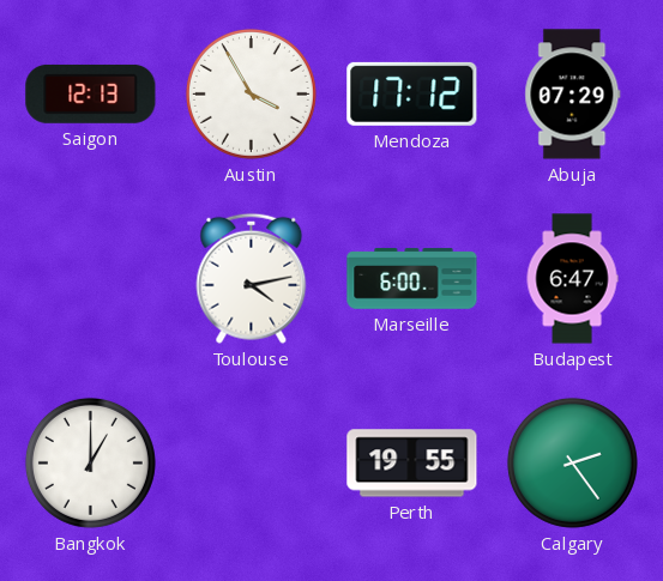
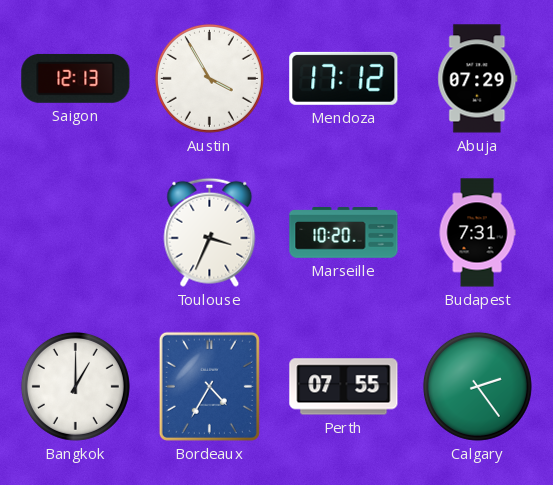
Toulouse: 4:13 -> 3:34 (210, 232)
Marseille: 6:00 -> 10:20 (344, 233)
Budapest: 6:47 -> 7:31 (477, 233)
Bordeaux: none -> 4:35 (209, 386)
Perth: 19:55 -> 07:55 (344, 387)
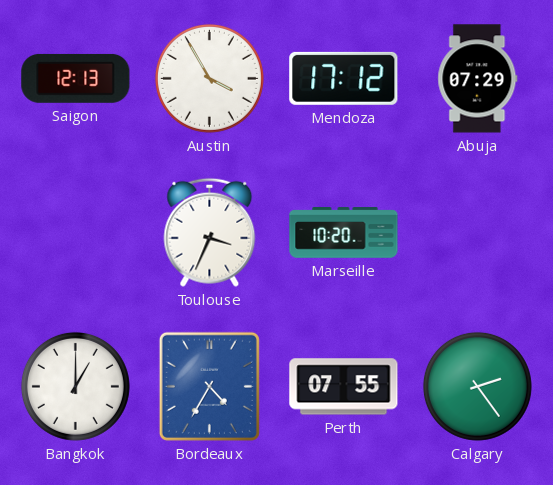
Budapest: 7:31 -> none (477, 233)
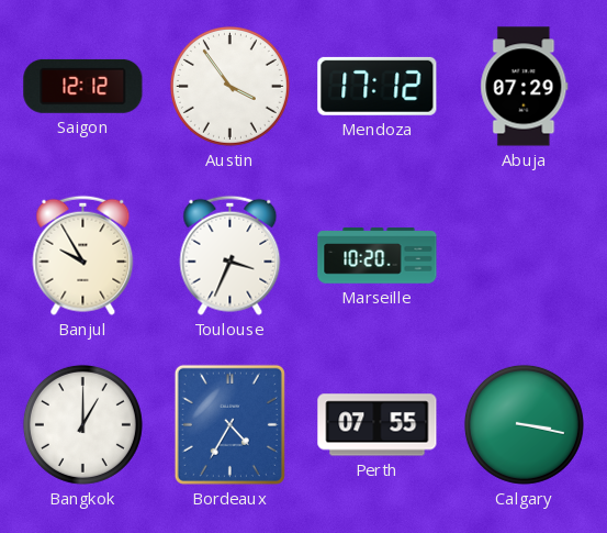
Saigon: 12:13 -> 12:12 (83, 86)
Austin: 3:55 -> 3:54 (229, 86)
Banjul: none -> 9:55 (83, 255)
Calgary: 2:24 -> 3:17 (524, 424)
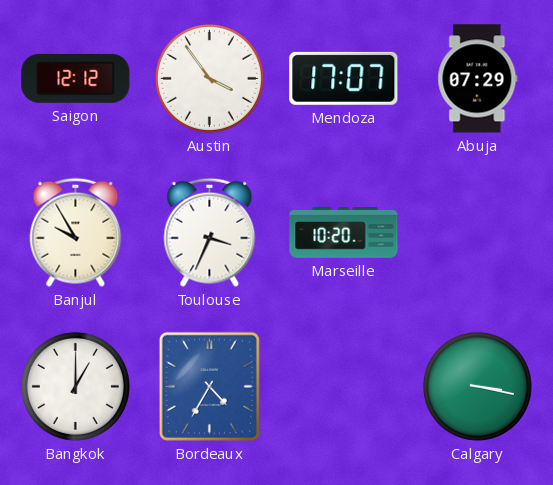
Mendoza: 17:12 -> 17:07 (344, 78)
Perth: 07:55 -> none (378, 425)
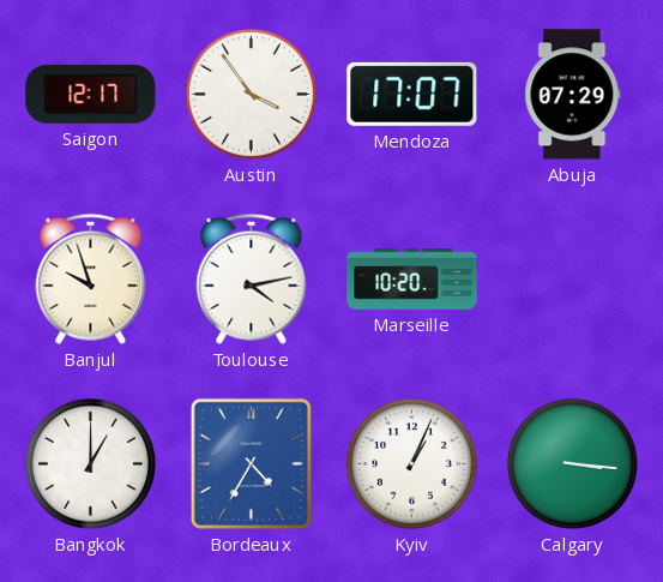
Saigon: 12:12 -> 12:17 (91, 94)
Banjul: 9:55 -> 9:57 (91, 278)
Toulouse: 3:34 -> 4:13 (252, 278)
Kyiv: none -> 1:04 (411, 463)
Calgary: 3:17 -> 3:16 (572, 463)
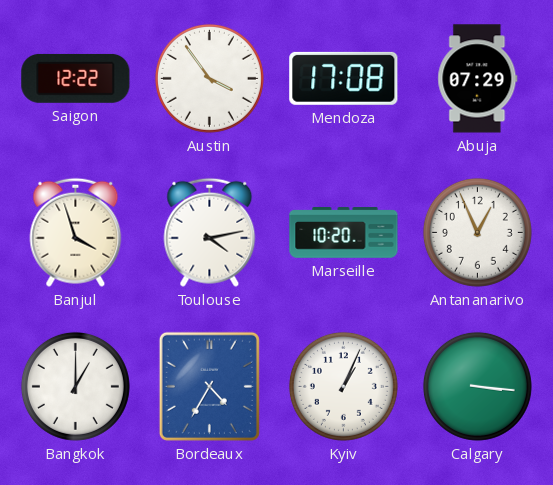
Saigon: 12:17 -> 12:22 (76, 78)
Mendoza: 17:07 -> 17:08 (344, 78)
Banjul: 9:57 -> 3:57 (76, 232)
Antananarivo: none -> 12:56 (477, 232)
